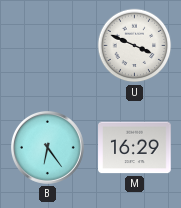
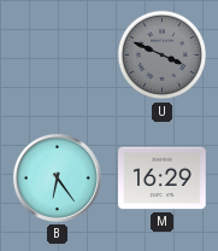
U dial: white -> grey (163, 56)
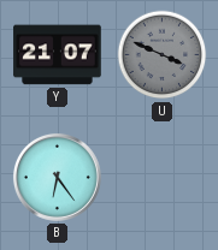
Y: none -> 21:07 (58, 55)
M: 16:29 -> none (163, 179)
